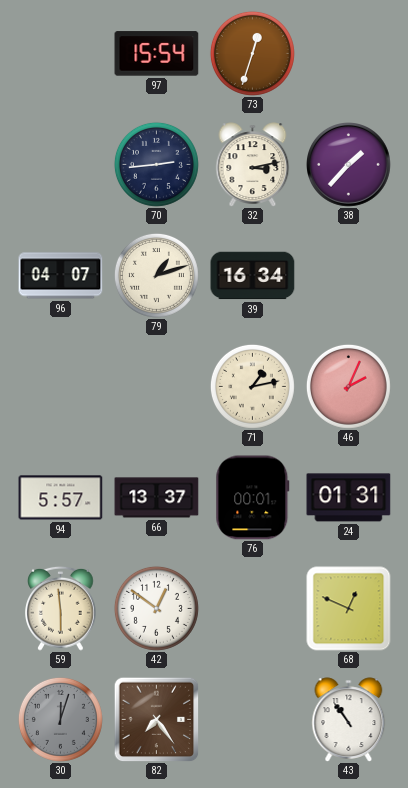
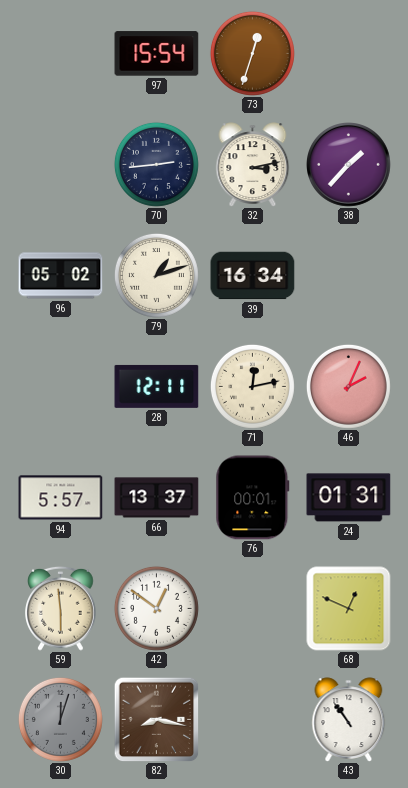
96: 04:07 -> 05:02 (61, 276)
28: none -> 12:11 (157, 386)
71: 1:13 -> 12:13 (252, 386)
82: 7:24 -> 8:17 (156, 719)
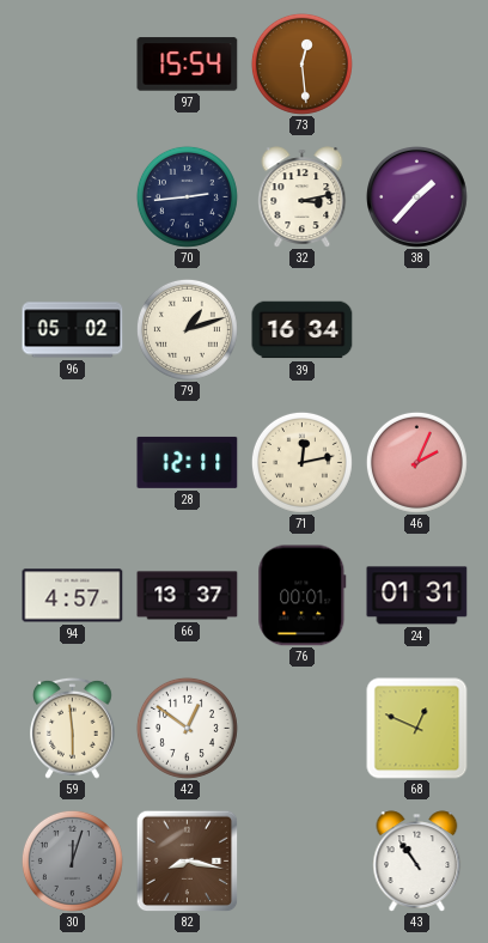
73: 12:33 -> 12:29 (301, 63)
94: 5:57 -> 4:57 (73, 596)
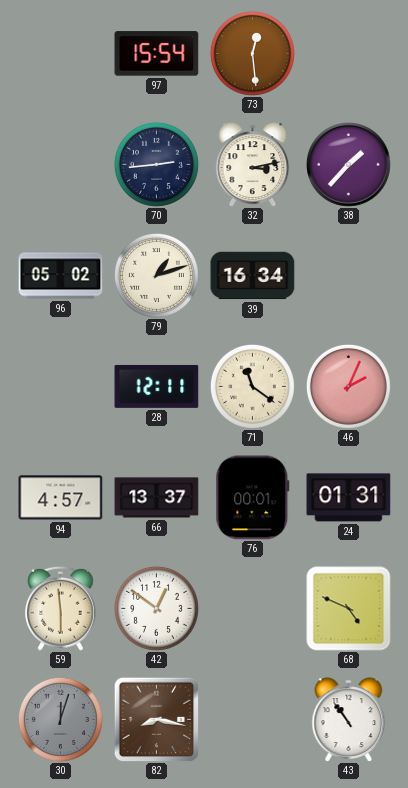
71: 12:13 -> 11:21 (252, 386)
68: 12:49 -> 4:49 (349, 609)
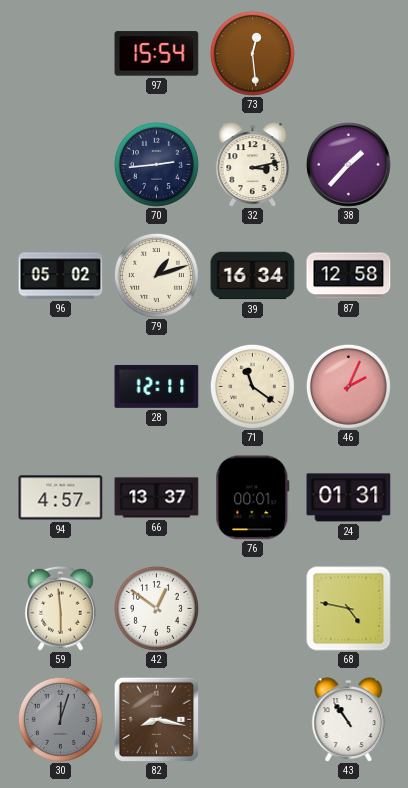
87: none -> 12:58 (349, 276)
68: 4:49 -> 4:47 (349, 609)
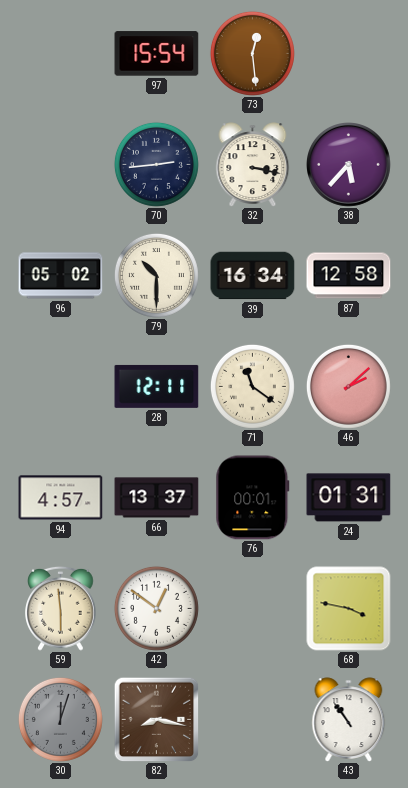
32: 3:13 -> 3:17 (253, 165)
38: 1:37 -> 5:37 (349, 165)
79: 1:12 -> 10:30 (156, 275)
46: 2:04 -> 2:08 (348, 386)
68: 4:47 -> 3:47 (349, 609)
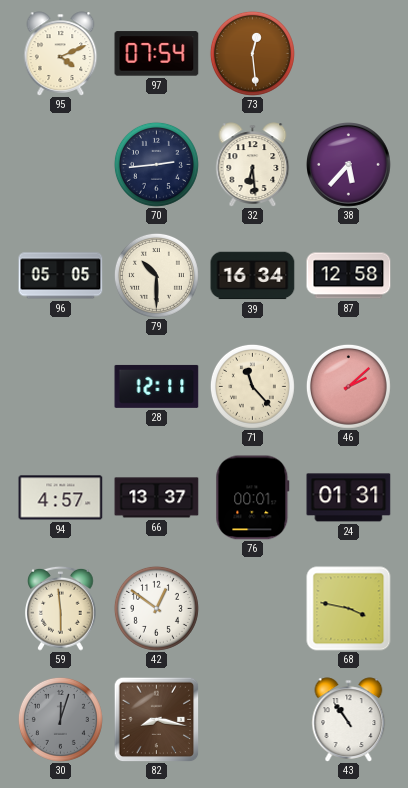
95: none -> 4:11 (61, 54)
97: 15:54 -> 07:54 (157, 54)
32: 3:17 -> 6:29 (253, 165)
96: 05:02 -> 05:05 (61, 276)
71: 11:21 -> 11:23 (252, 386)
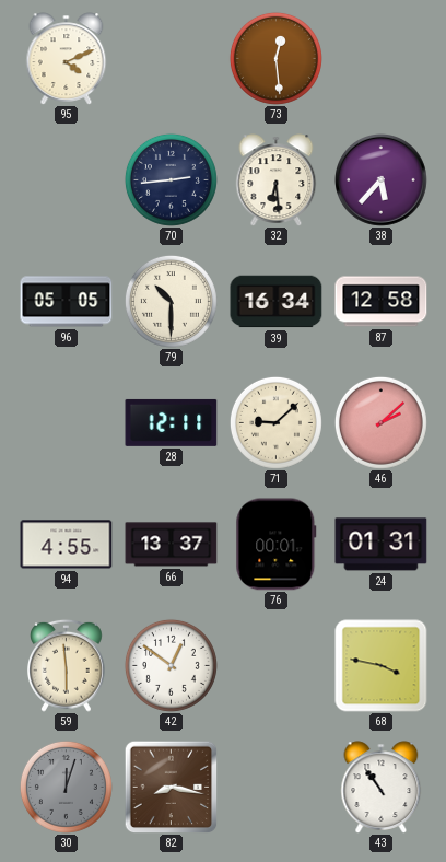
97: 07:54 -> none (157, 54)
71: 11:23 -> 9:08 (275, 422)
94: 4:57 -> 4:55 (67, 545)
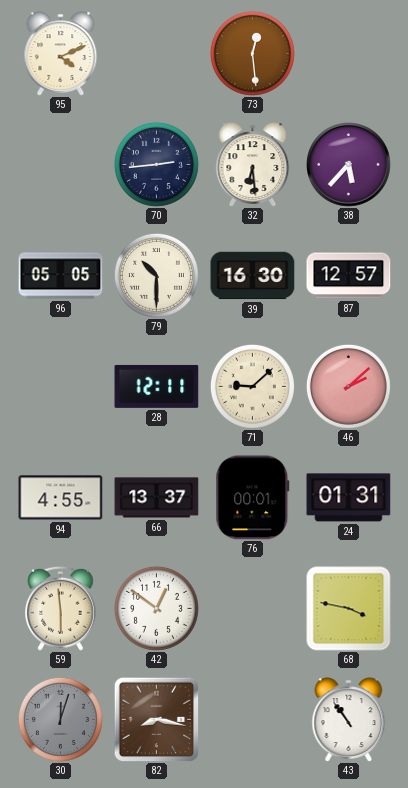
39: 16:34 -> 16:30 (253, 276)
87: 12:58 -> 12:57 (349, 276)
